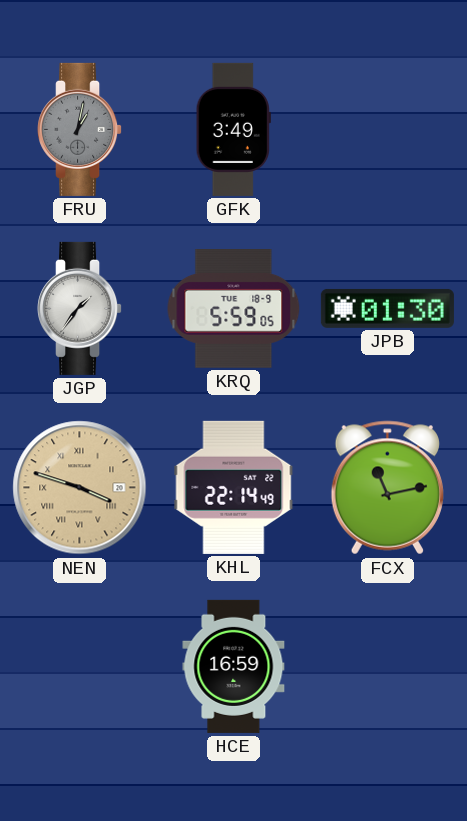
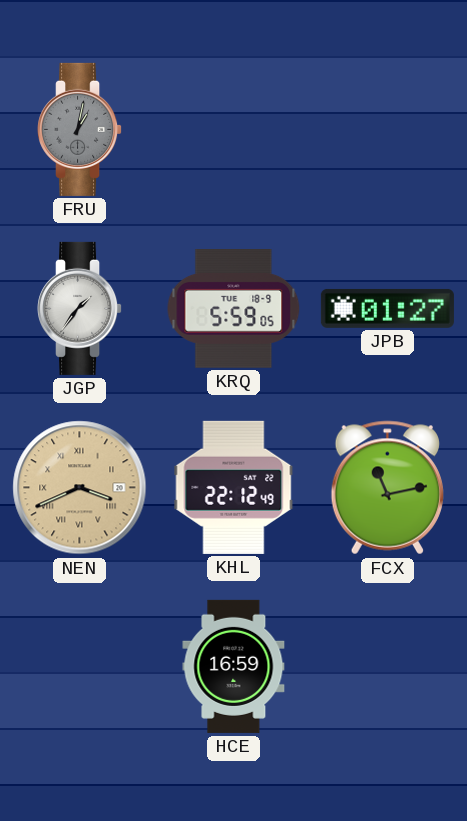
GFK: 3:49 -> none (233, 129)
JPB: 01:30 -> 01:27 (387, 308)
NEN: 3:48 -> 3:41 (80, 488)
KHL: 22:14 -> 22:12 (234, 487)
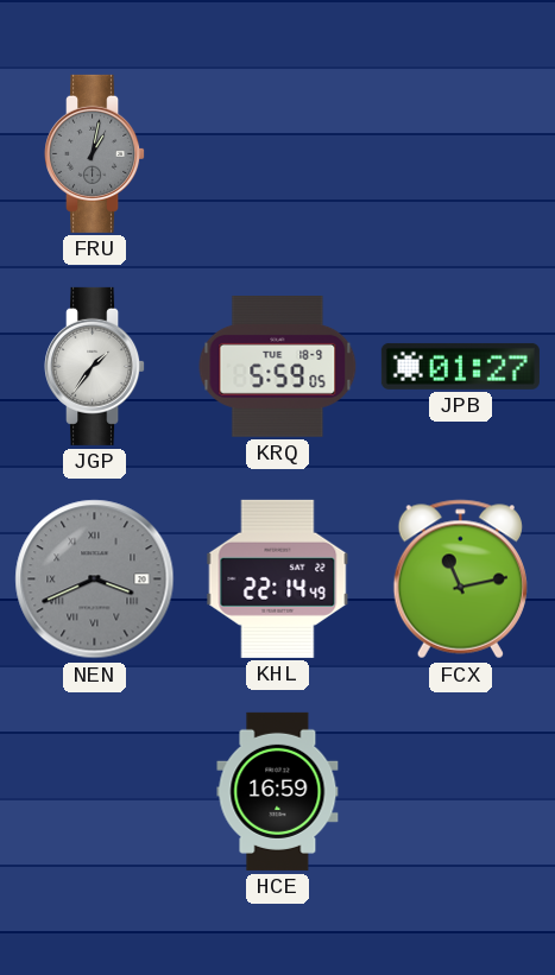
NEN dial: champagne -> grey (95, 580)
KHL: 22:12 -> 22:14 (278, 578)
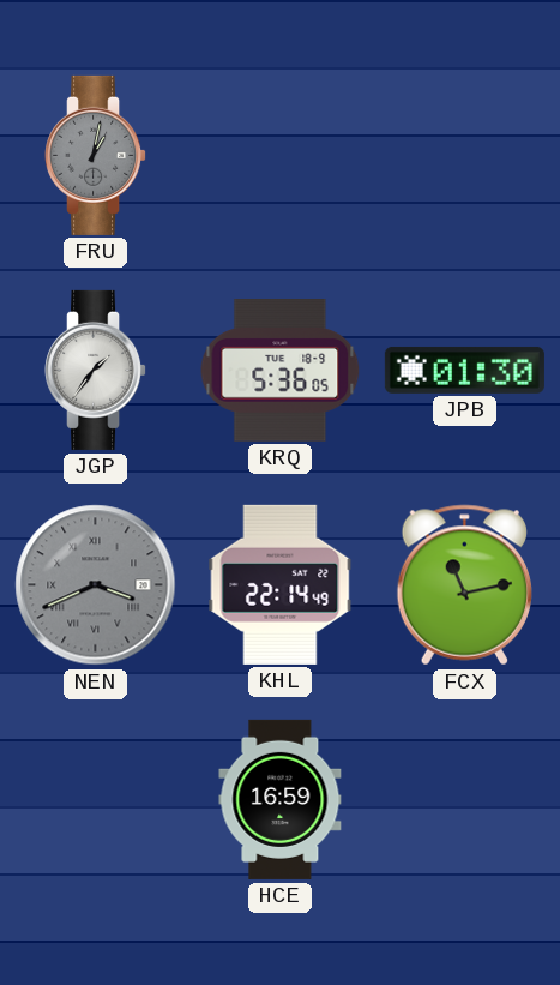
KRQ: 5:59 -> 5:36 (281, 371)
JPB: 01:27 -> 01:30 (464, 370)
